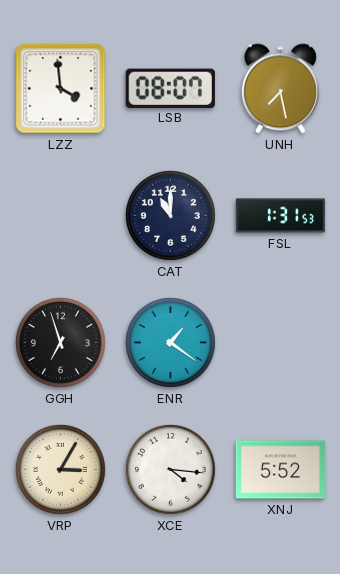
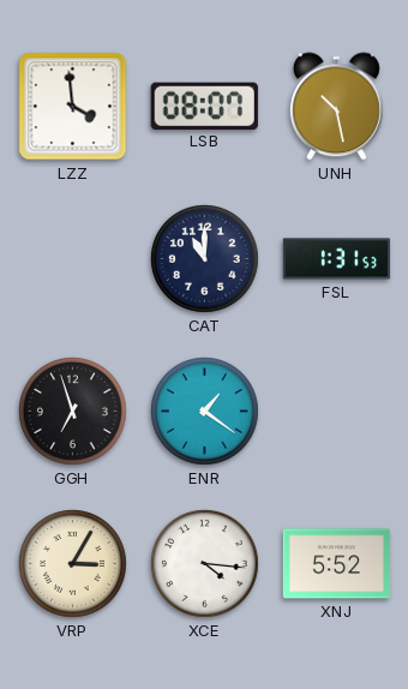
UNH: 7:28 -> 10:28 (336, 107)
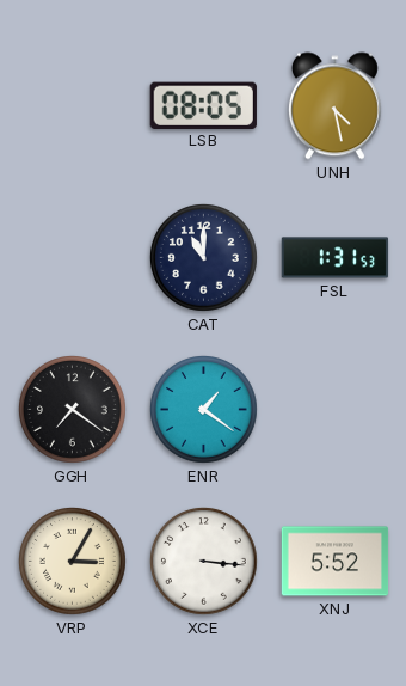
LZZ: 3:59 -> none (73, 107)
LSB: 08:07 -> 08:05 (203, 105)
UNH: 10:28 -> 4:28 (334, 106)
GGH: 6:57 -> 7:21 (73, 410)
XCE: 4:16 -> 3:16 (204, 562)
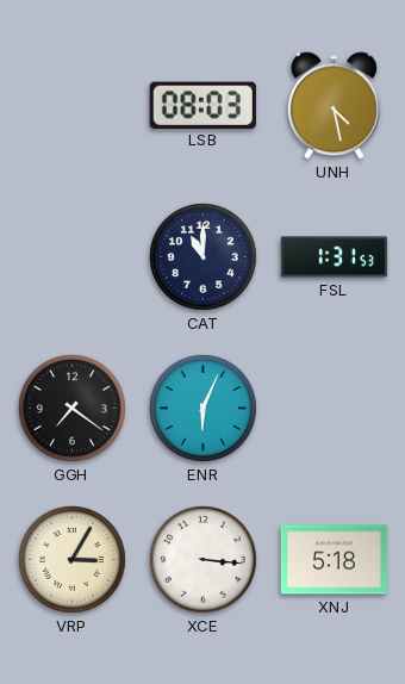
LSB: 08:05 -> 08:03 (202, 105)
ENR: 1:21 -> 6:04 (204, 409)
XNJ: 5:52 -> 5:18 (335, 560)
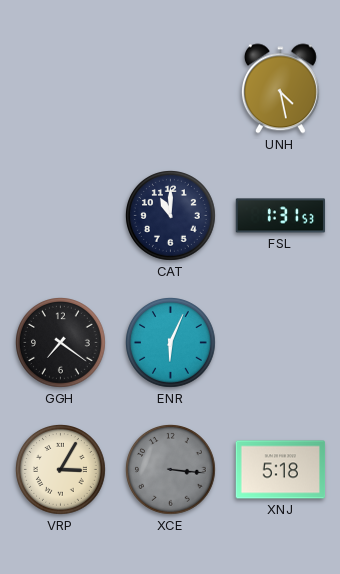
LSB: 08:03 -> none (202, 105)
XCE dial: white -> grey (171, 470)
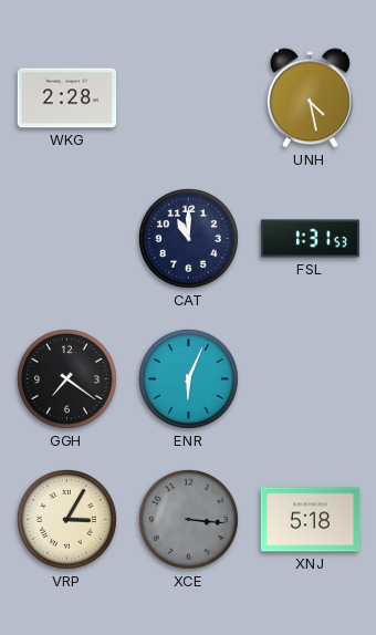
WKG: none -> 2:28 (67, 98)
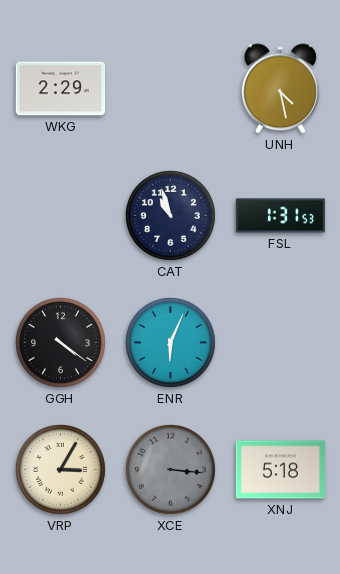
WKG: 2:28 -> 2:29 (61, 89)
CAT: 11:00 -> 10:57 (171, 216)
GGH: 7:21 -> 4:21 (61, 343)
